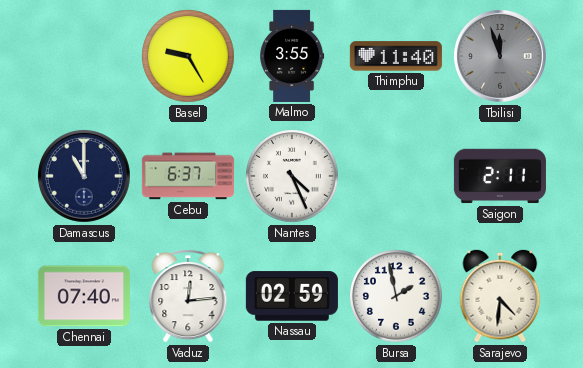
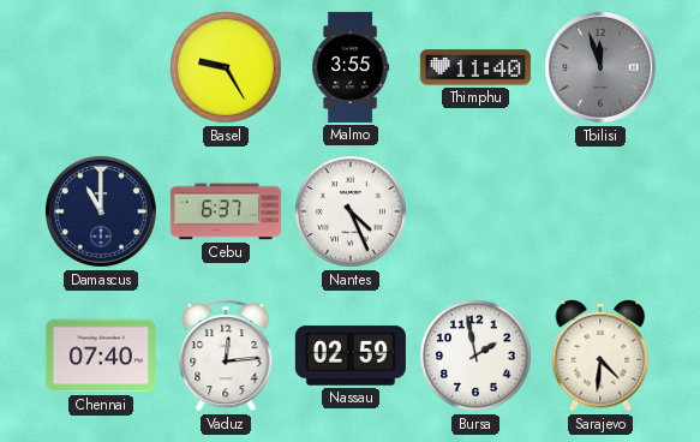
Saigon: 2:11 -> none (500, 176)
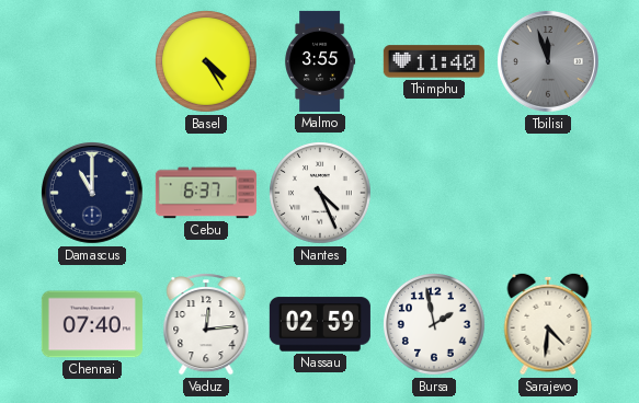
Basel: 9:25 -> 4:25 (207, 62)
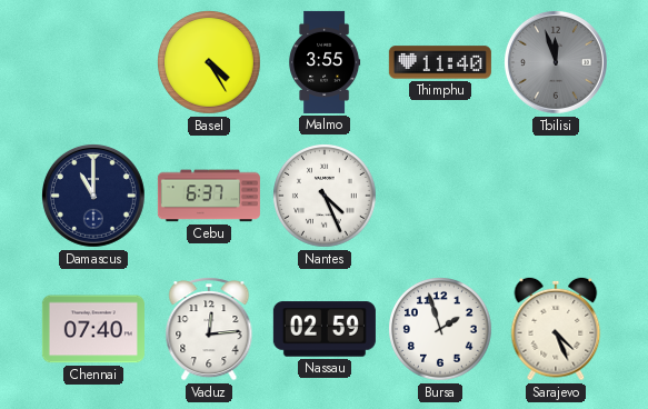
Bursa: 1:58 -> 1:57 (441, 330)
Sarajevo: 4:31 -> 4:26 (556, 329)
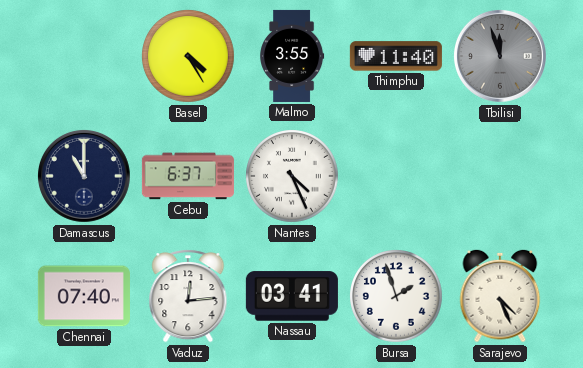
Nassau: 02:59 -> 03:41 (292, 296)
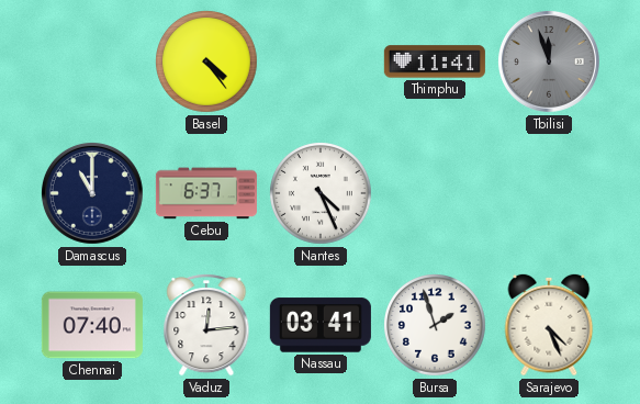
Basel: 4:25 -> 4:24 (207, 63)
Malmo: 3:55 -> none (292, 56)
Thimphu: 11:40 -> 11:41 (435, 61)
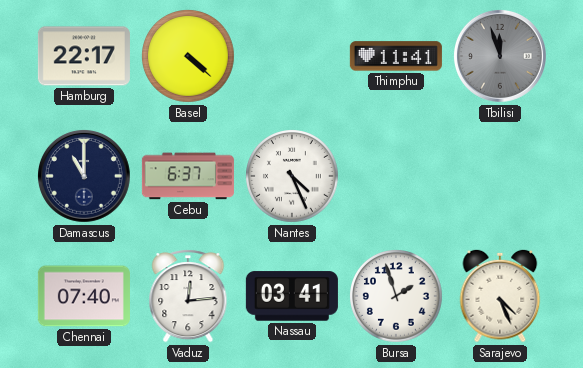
Hamburg: none -> 22:17 (84, 56)
Basel: 4:24 -> 4:22 (189, 57)
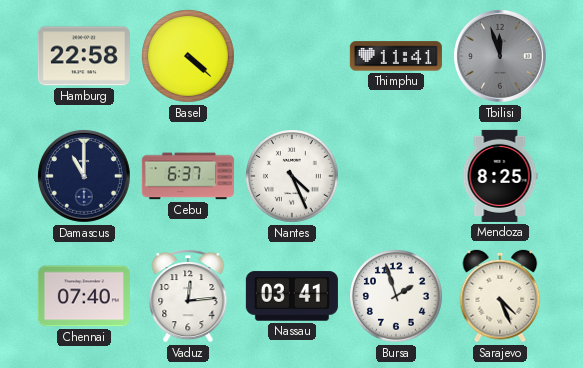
Hamburg: 22:17 -> 22:58 (84, 56)
Mendoza: none -> 8:25 (500, 176)
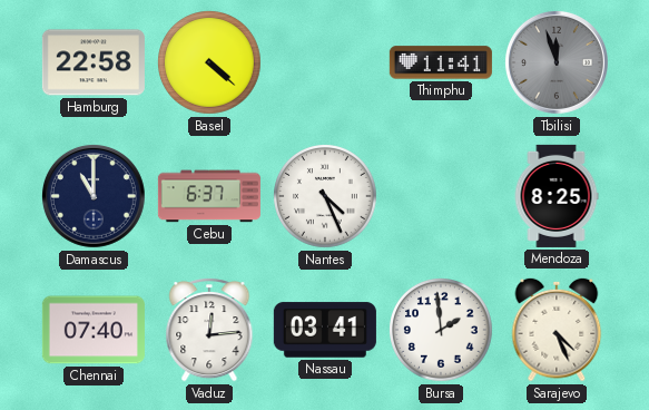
Bursa: 1:57 -> 1:59 (442, 331)
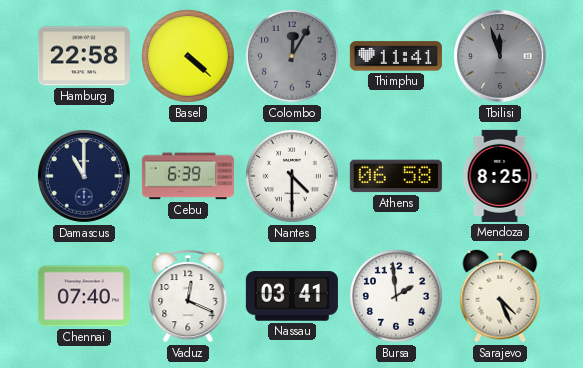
Colombo: none -> 12:05 (293, 57)
Cebu: 6:37 -> 6:39 (188, 176)
Nantes: 4:26 -> 4:30 (293, 177)
Athens: none -> 06:58 (396, 176)
Vaduz: 12:14 -> 12:19 (188, 297)
